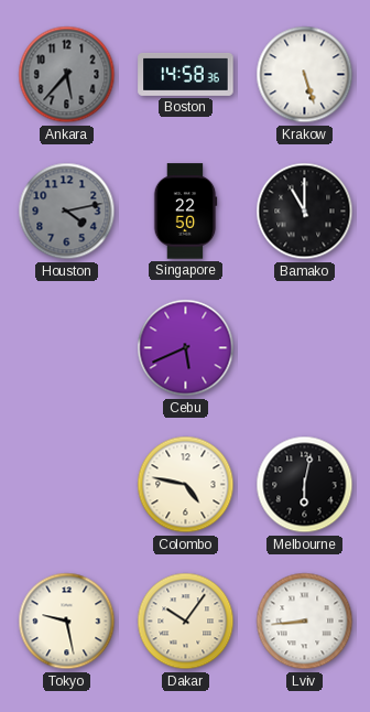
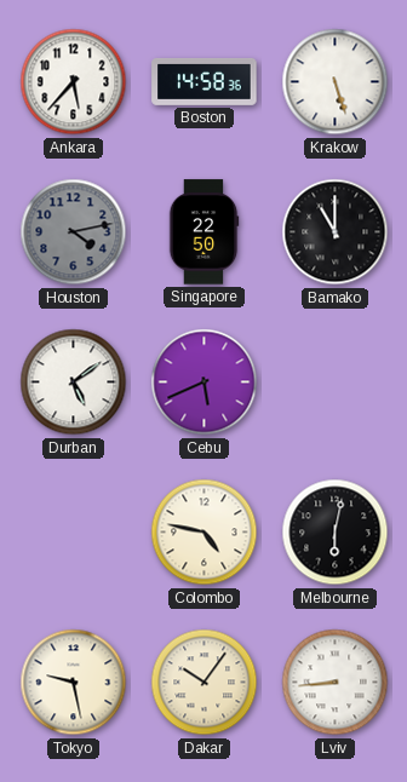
Ankara dial: grey -> white (74, 82)
Durban: none -> 5:09 (74, 383)
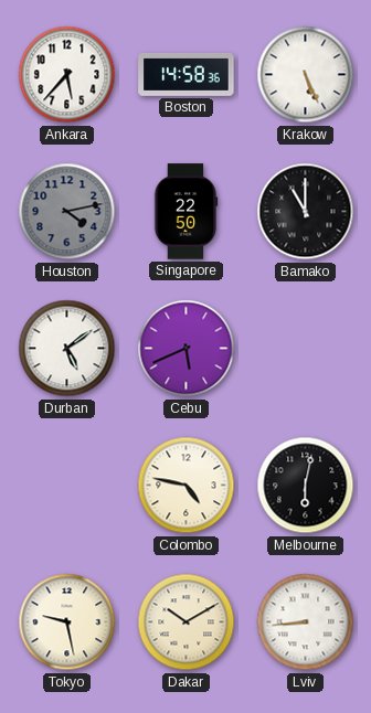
Krakow: 5:27 -> 5:26 (306, 75)
Dakar: 10:06 -> 10:10 (187, 622)
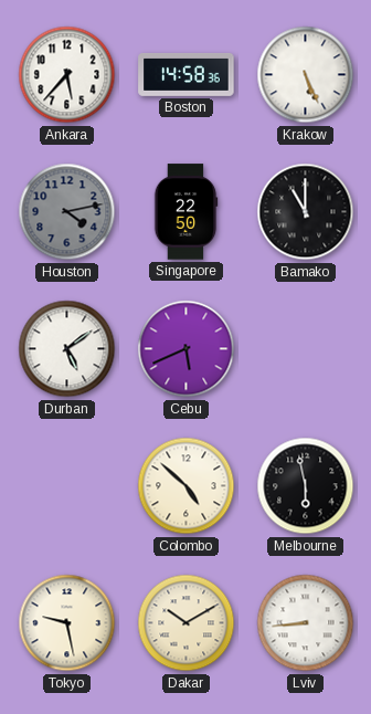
Colombo: 4:47 -> 4:52 (187, 486)
Melbourne: 6:02 -> 5:58 (306, 486)
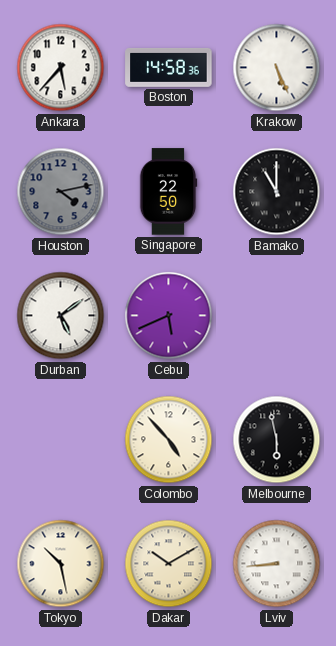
Colombo: 4:52 -> 4:53 (169, 440)
Tokyo: 9:28 -> 10:28 (61, 564)
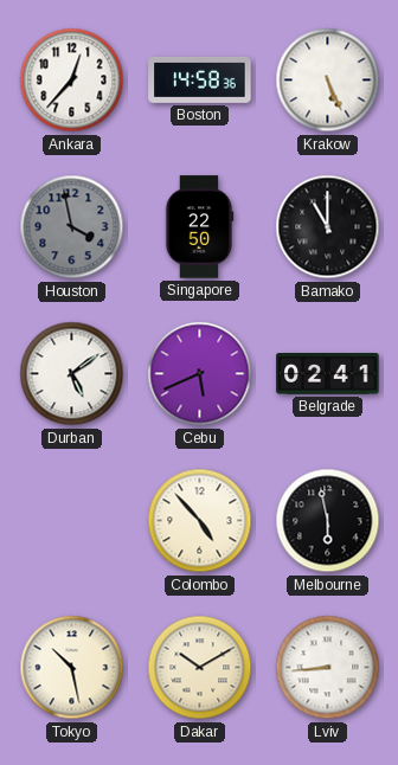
Ankara: 5:37 -> 12:37 (72, 81)
Houston: 4:13 -> 3:58 (72, 227)
Belgrade: none -> 02:41 (328, 374)
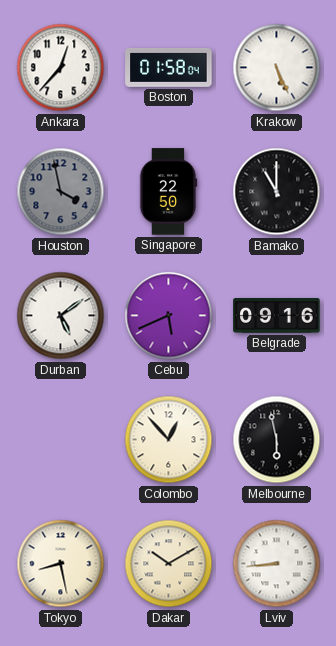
Boston: 14:58 -> 01:58 (169, 67)
Belgrade: 02:41 -> 09:16 (277, 316)
Colombo: 4:53 -> 12:53 (169, 440)
Tokyo: 10:28 -> 8:28 (61, 564)
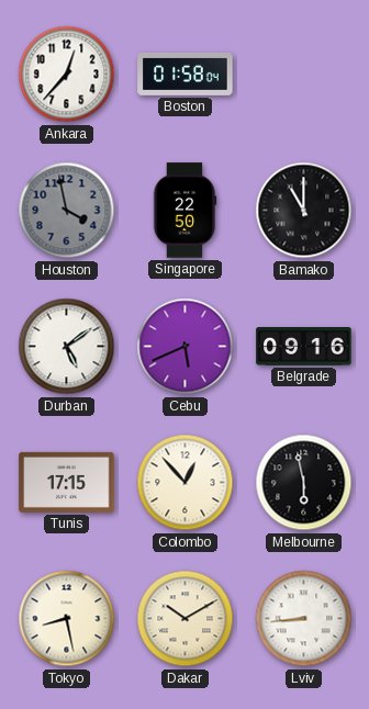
Krakow: 5:26 -> none (277, 68)
Tunis: none -> 17:15 (67, 482)
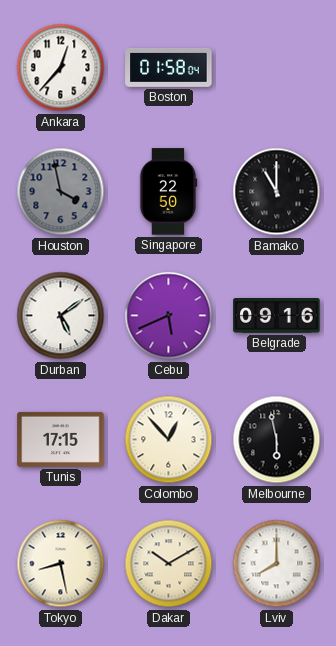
Lviv: 8:44 -> 8:00 (277, 564)
